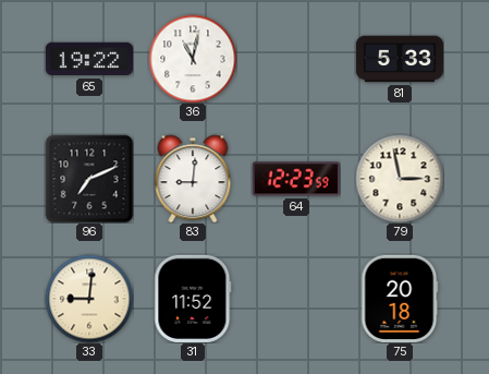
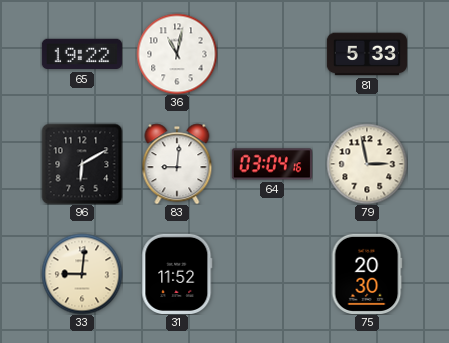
96: 7:11 -> 6:10 (82, 164)
64: 12:23 -> 03:04 (272, 164)
75: 20:18 -> 20:30 (367, 274)
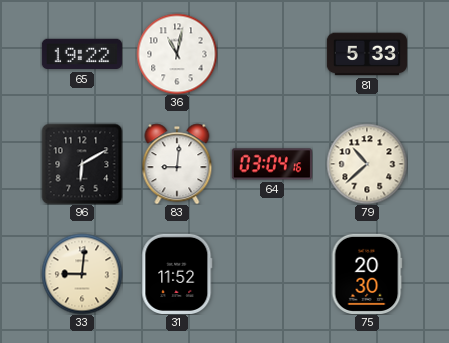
79: 2:58 -> 10:38 (367, 164)
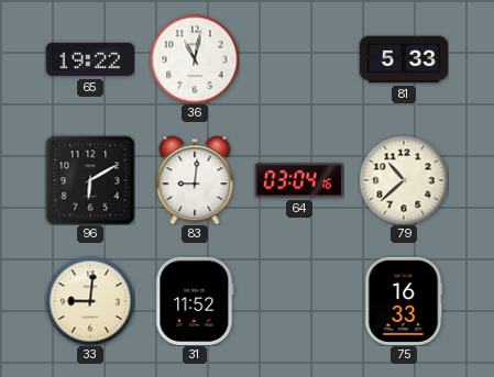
75: 20:30 -> 16:33 (404, 301)
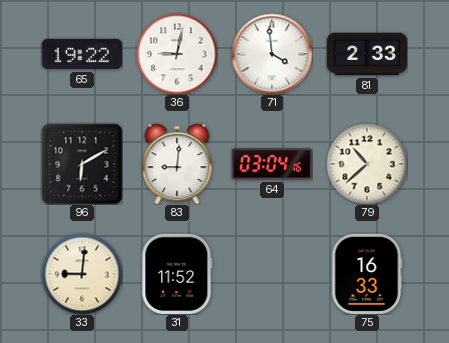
36: 11:02 -> 9:02 (177, 54)
71: none -> 3:59 (272, 54)
81: 5:33 -> 2:33 (367, 54)
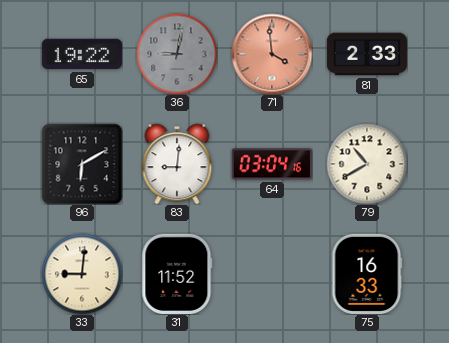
36 dial: white -> grey (177, 54)
71 dial: white -> salmon (272, 54)
79: 10:38 -> 10:40 (367, 164)
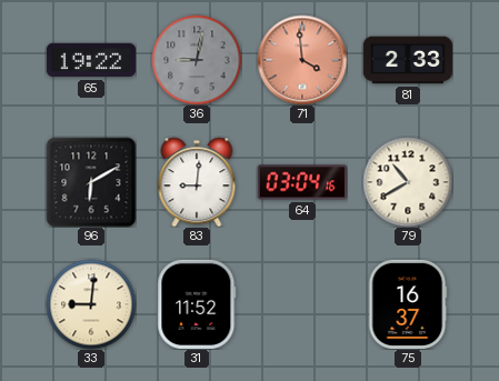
75: 16:33 -> 16:37 (408, 304)
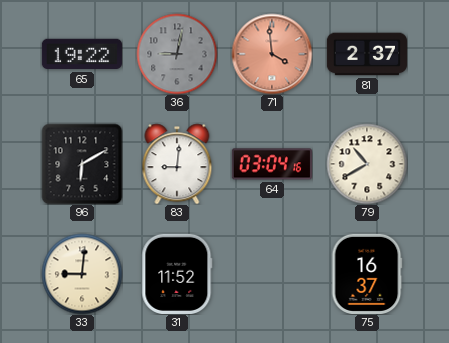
81: 2:33 -> 2:37 (367, 54)
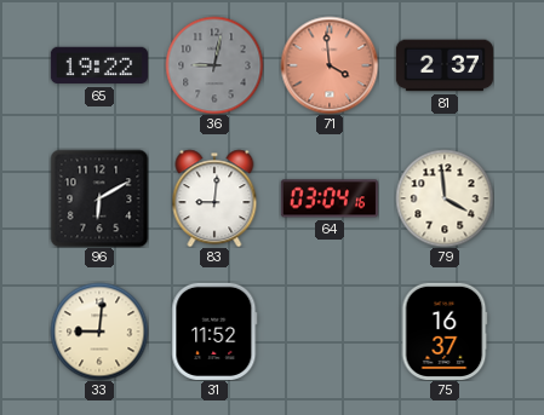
79: 10:40 -> 3:59 (445, 198)
